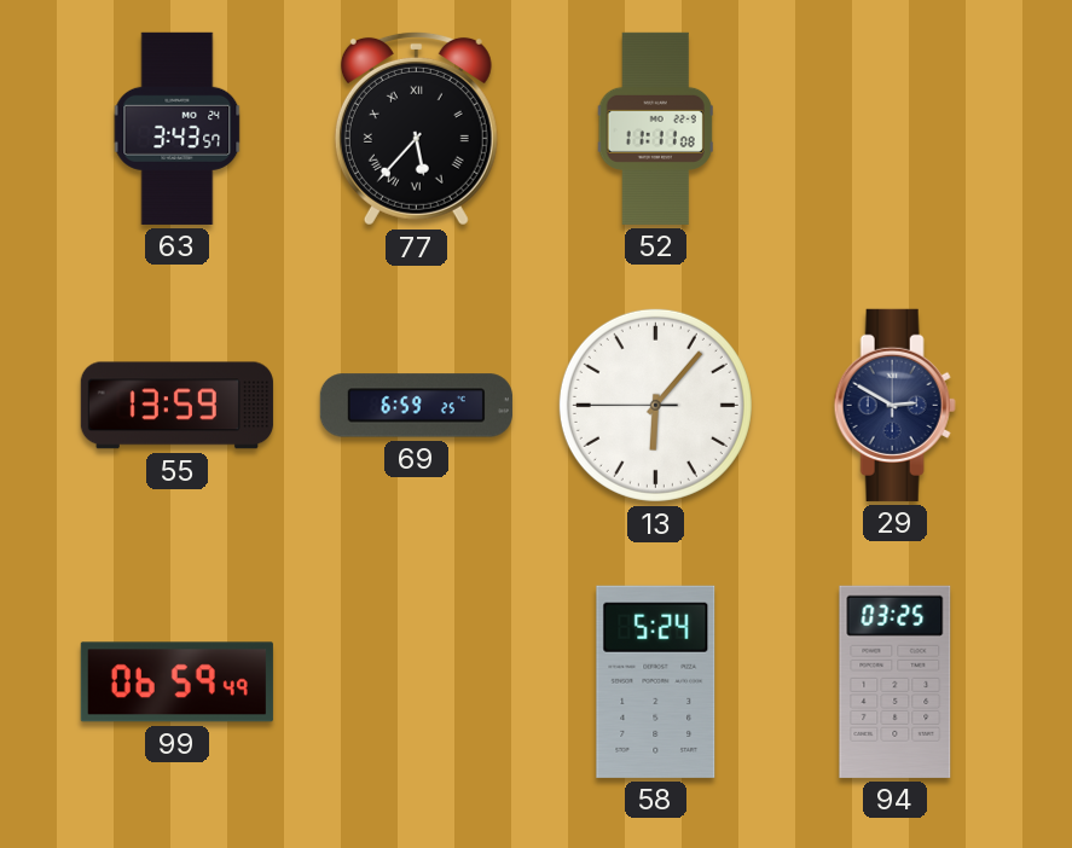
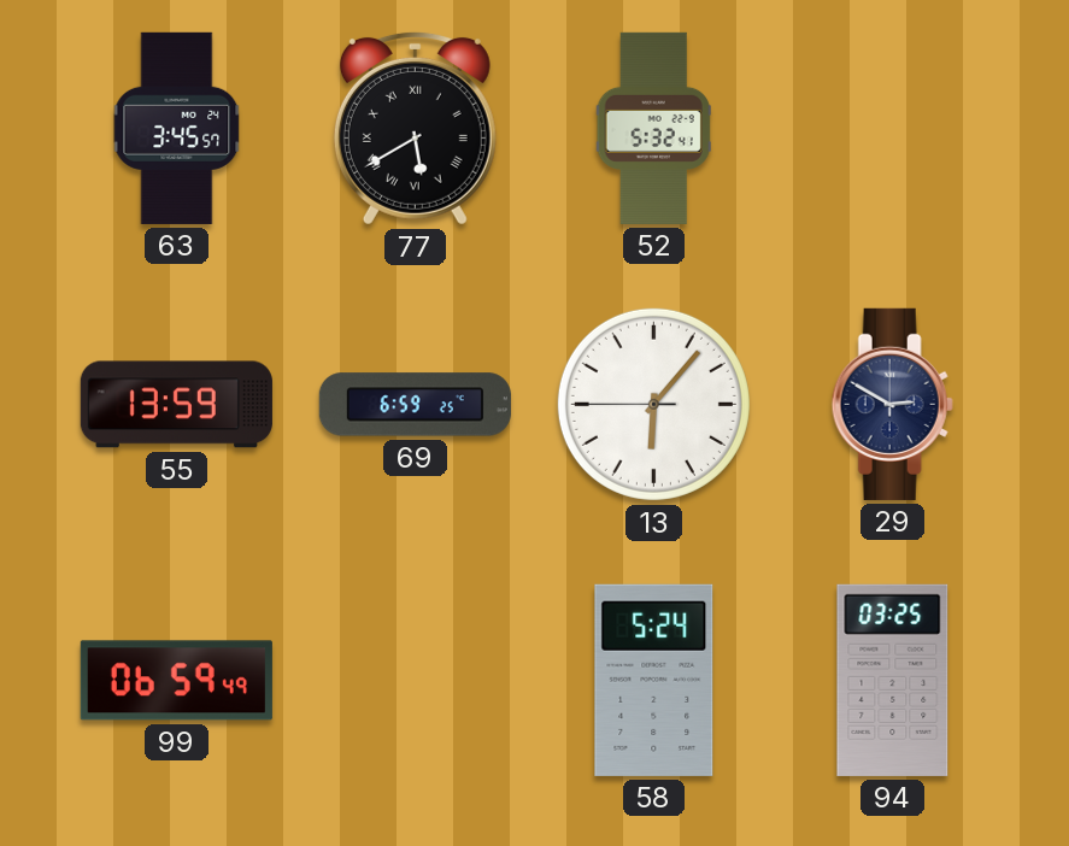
63: 3:43 -> 3:45 (177, 128)
77: 5:37 -> 5:40 (415, 128)
52: 11:11 -> 5:32 (653, 128)
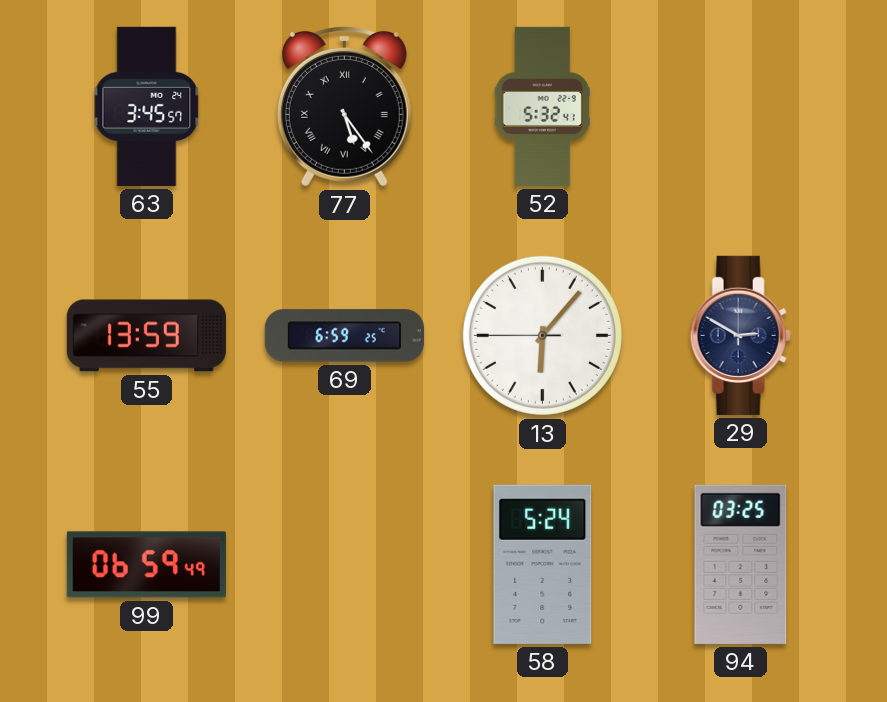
77: 5:40 -> 5:24 (344, 106)
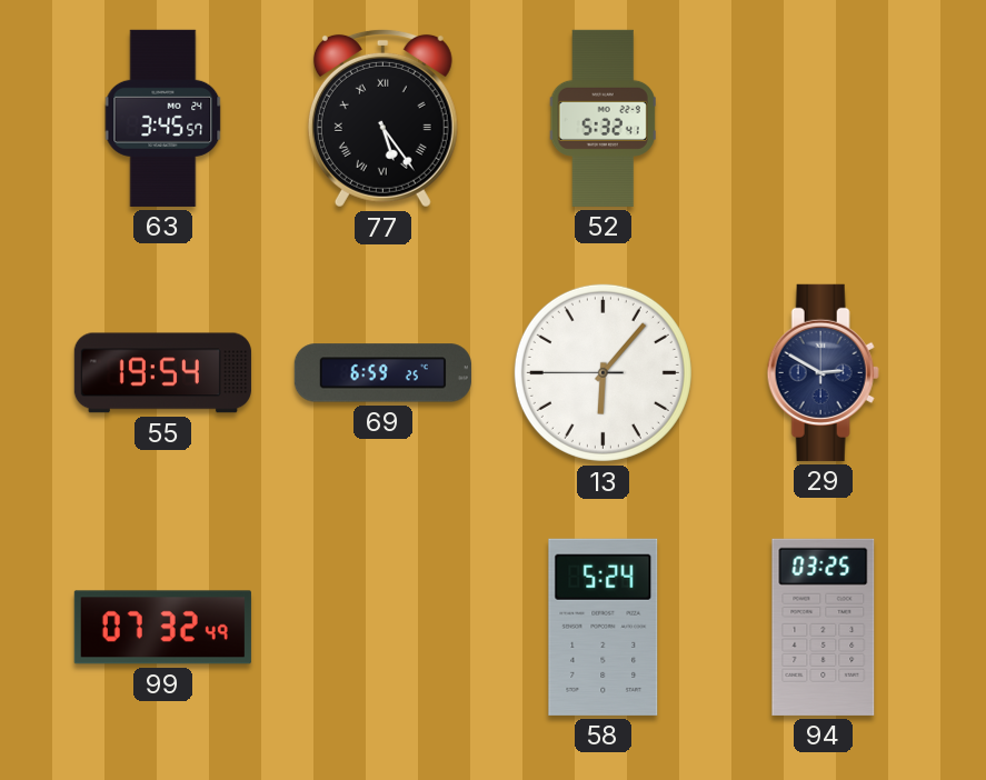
55: 13:59 -> 19:54 (162, 373)
99: 06:59 -> 07:32 (162, 628)
